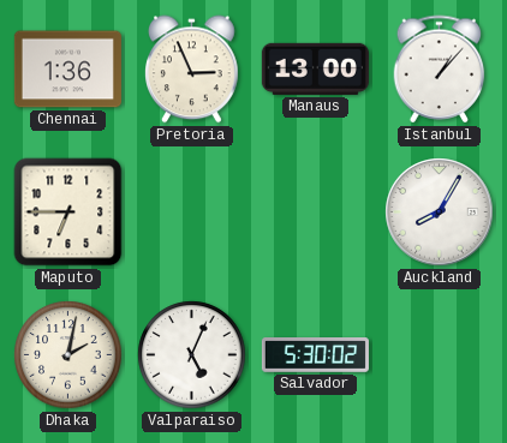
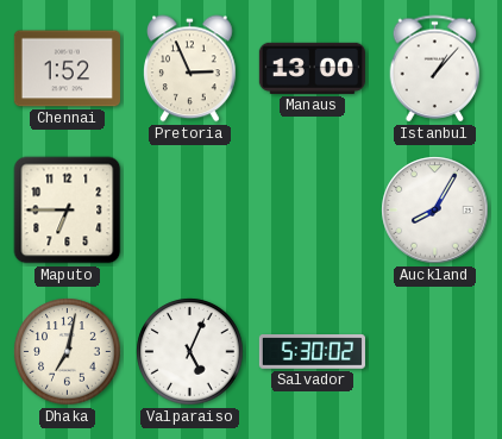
Chennai: 1:36 -> 1:52 (67, 69)
Dhaka: 2:02 -> 7:02 (68, 352)
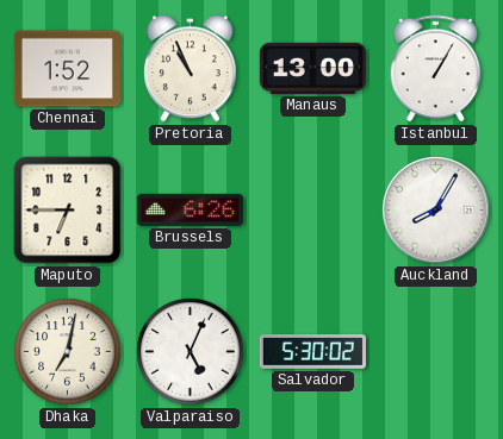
Pretoria: 2:56 -> 10:56 (191, 69)
Istanbul: 1:07 -> 1:05 (436, 69)
Brussels: none -> 6:26 (190, 209)
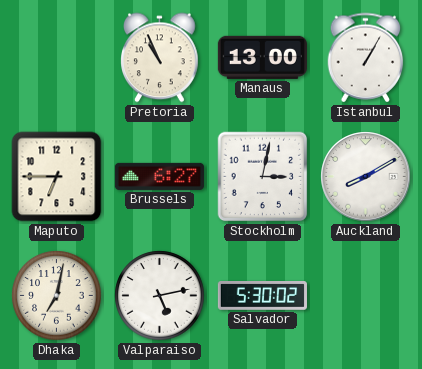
Chennai: 1:52 -> none (67, 69)
Brussels: 6:26 -> 6:27 (159, 176)
Stockholm: none -> 3:02 (263, 177)
Auckland: 8:05 -> 8:10 (366, 177)
Valparaiso: 5:04 -> 5:13 (160, 296)
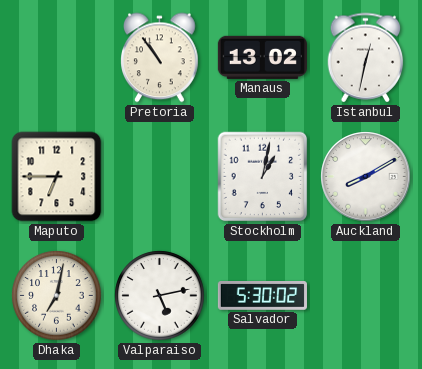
Pretoria: 10:56 -> 10:54 (160, 58)
Manaus: 13:00 -> 13:02 (262, 57)
Istanbul: 1:05 -> 12:32 (366, 58)
Brussels: 6:27 -> none (159, 176)
Stockholm: 3:02 -> 1:02 (263, 177)
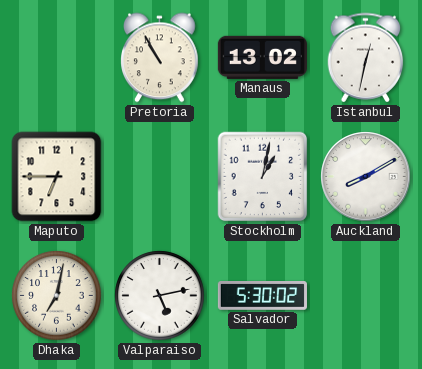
Pretoria: 10:54 -> 10:55 (160, 58)
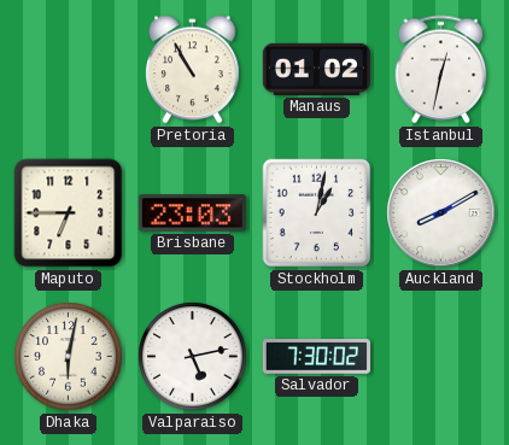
Manaus: 13:02 -> 01:02 (316, 69)
Brisbane: none -> 23:03 (192, 213)
Dhaka: 7:02 -> 6:02 (69, 357)
Salvador: 5:30 -> 7:30 (316, 357)
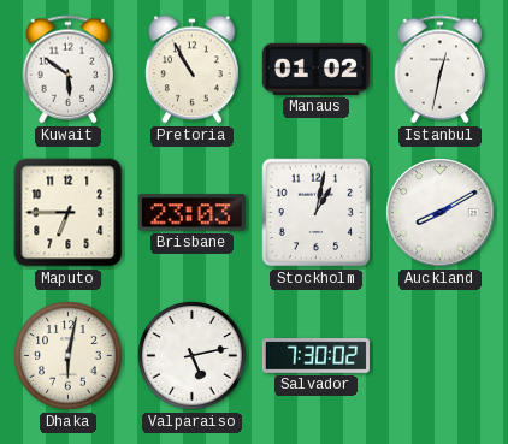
Kuwait: none -> 5:51 (69, 70)
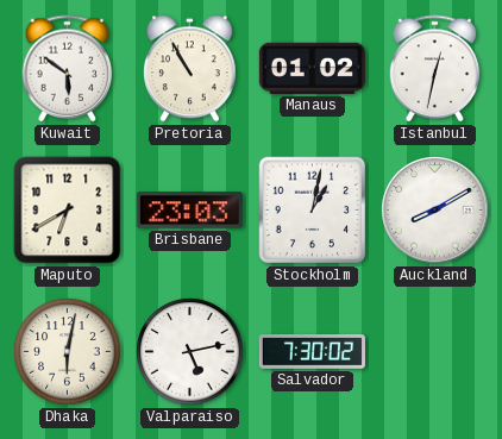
Maputo: 6:45 -> 6:40 (68, 211)
